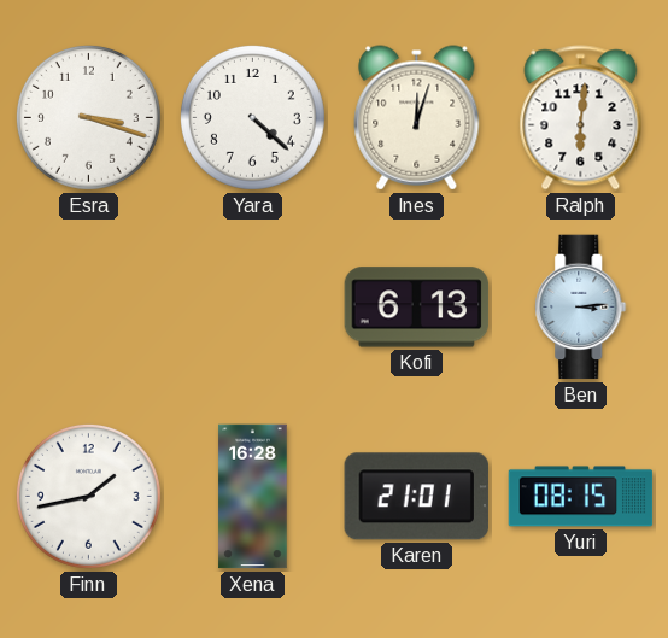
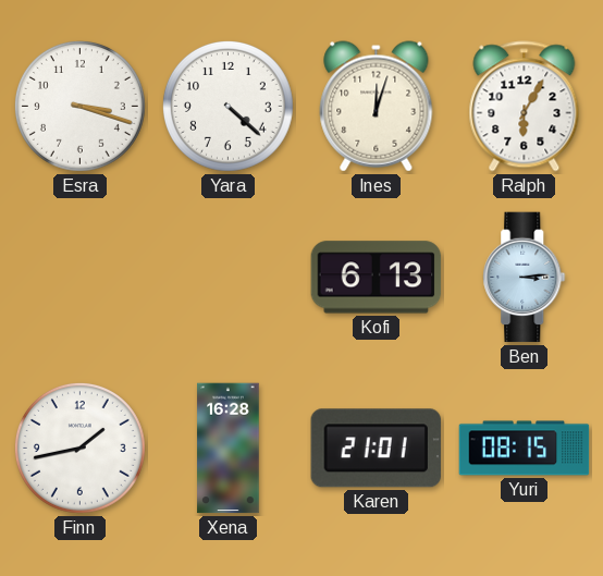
Ralph: 6:01 -> 6:05 (525, 107)
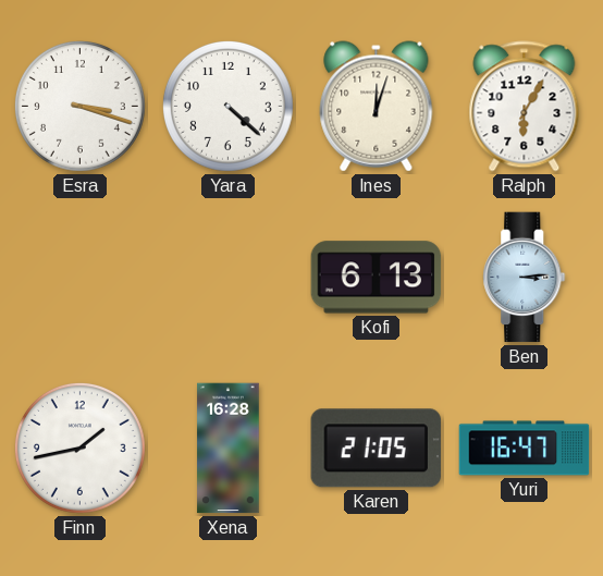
Karen: 21:01 -> 21:05 (376, 449)
Yuri: 08:15 -> 16:47 (525, 449)
